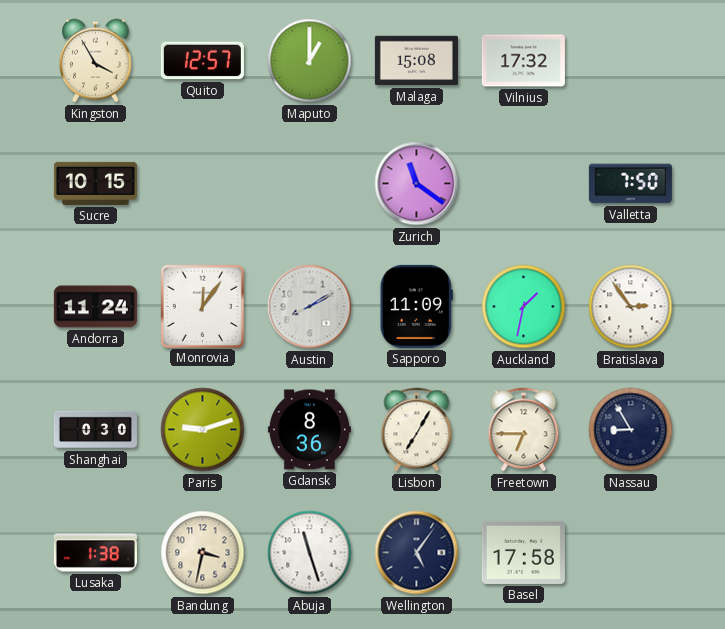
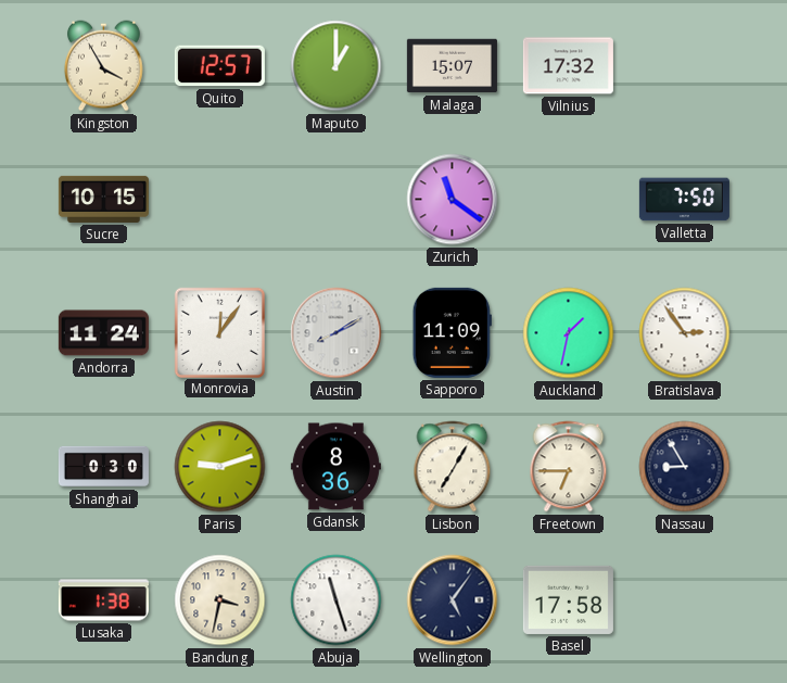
Malaga: 15:08 -> 15:07 (452, 66)
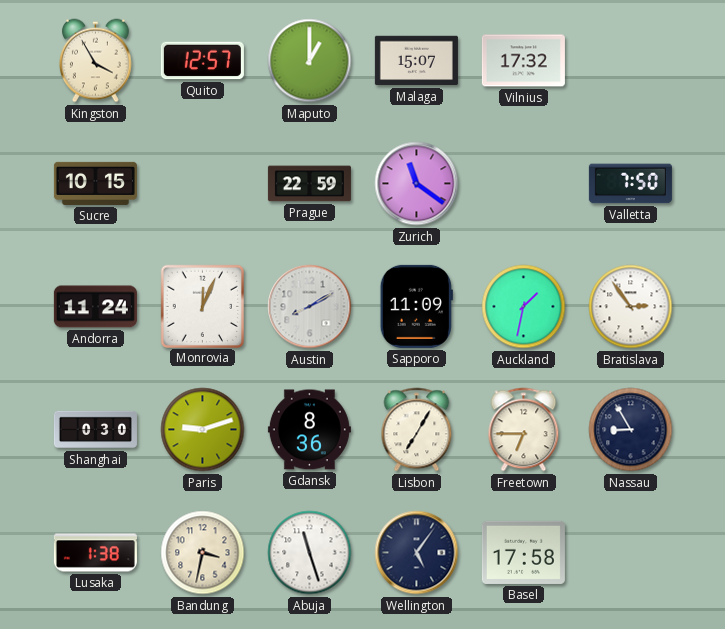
Prague: none -> 22:59 (309, 184)
Monrovia: 12:06 -> 12:04 (202, 306)
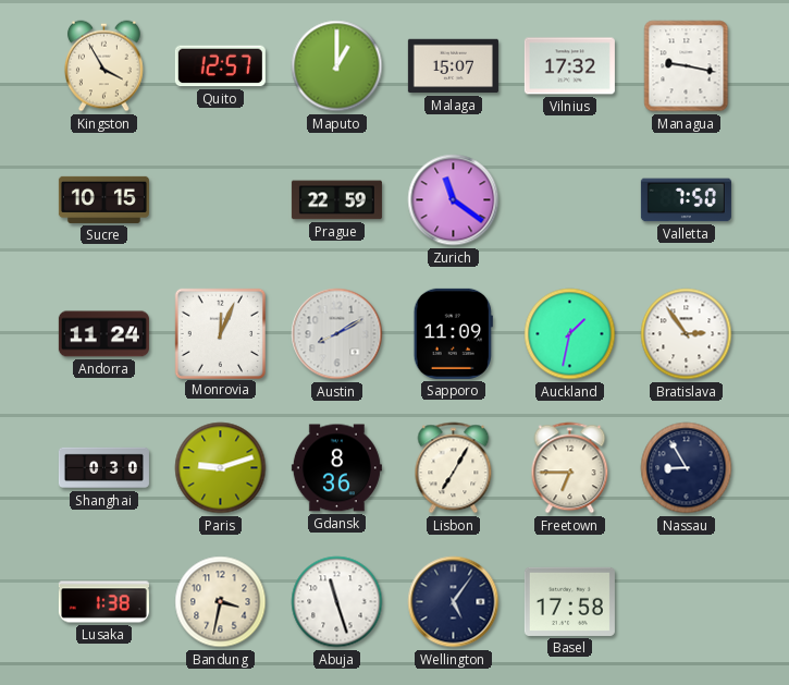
Managua: none -> 9:17 (687, 66)
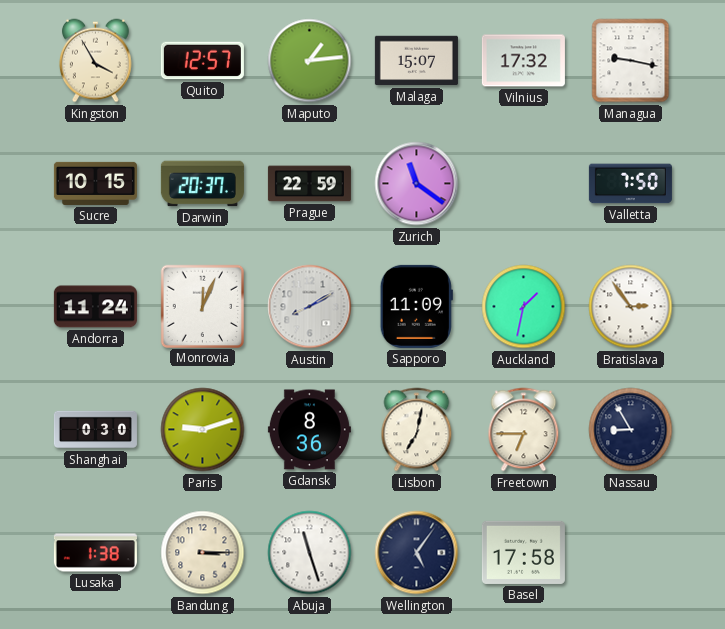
Maputo: 1:00 -> 1:14 (310, 61)
Darwin: none -> 20:37 (202, 184)
Lisbon: 7:05 -> 7:02 (417, 430)
Bandung: 3:32 -> 3:15 (203, 553)
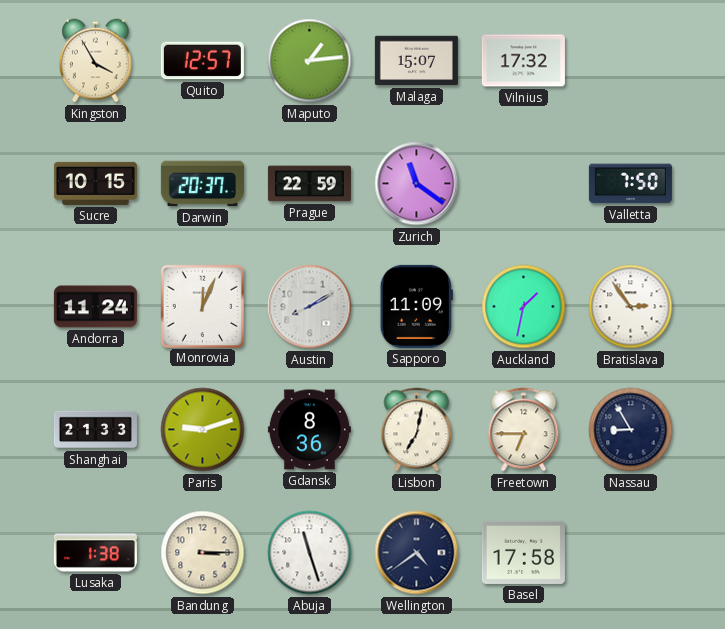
Managua: 9:17 -> none (631, 61)
Shanghai: 0:30 -> 21:33 (95, 430)
Wellington: 5:06 -> 4:39 (417, 553)
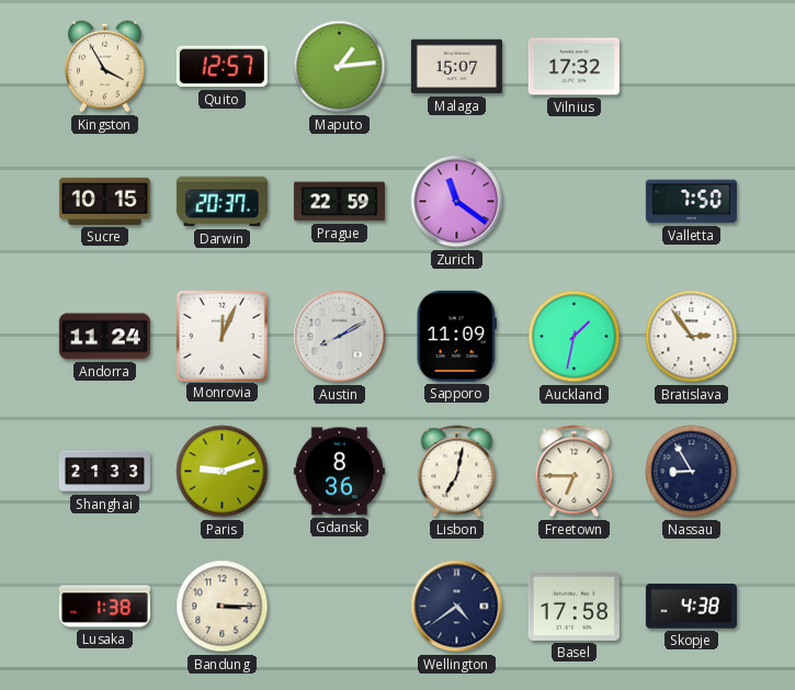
Abuja: 11:27 -> none (310, 553)
Skopje: none -> 4:38 (691, 607)
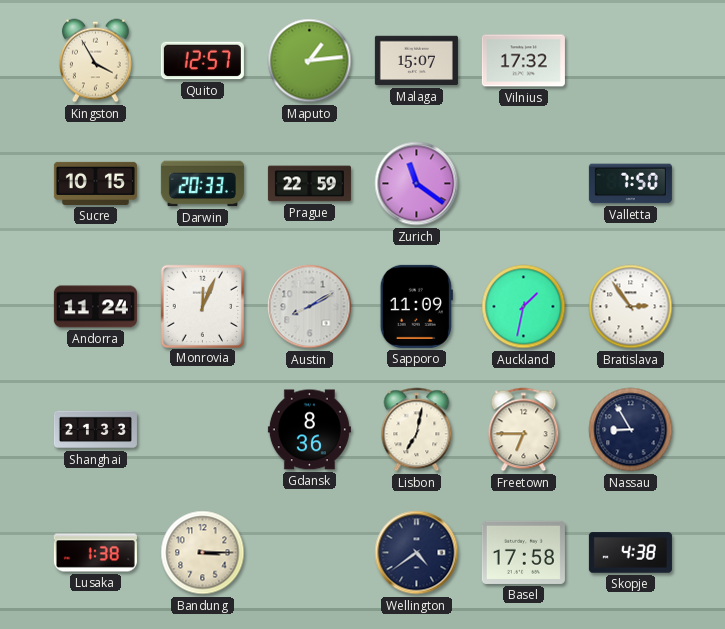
Darwin: 20:37 -> 20:33 (202, 184)
Paris: 9:12 -> none (223, 472)
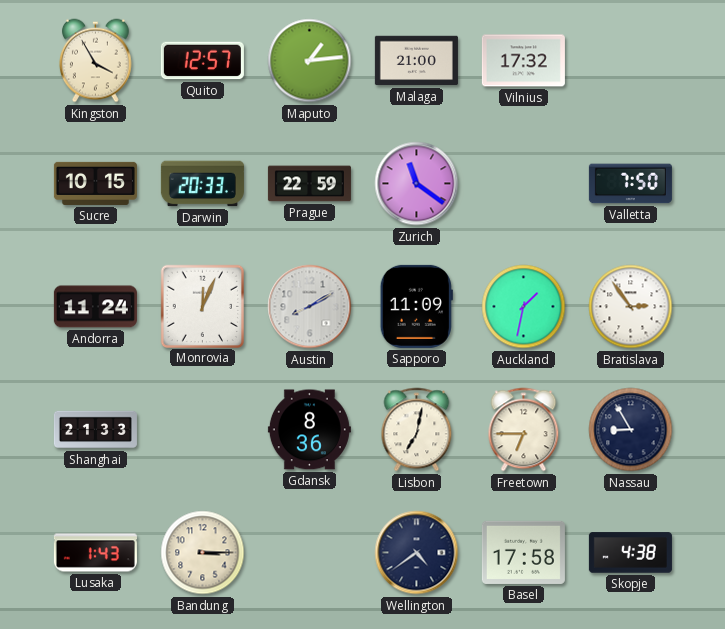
Malaga: 15:07 -> 21:00 (416, 61)
Lusaka: 1:38 -> 1:43 (95, 553)
